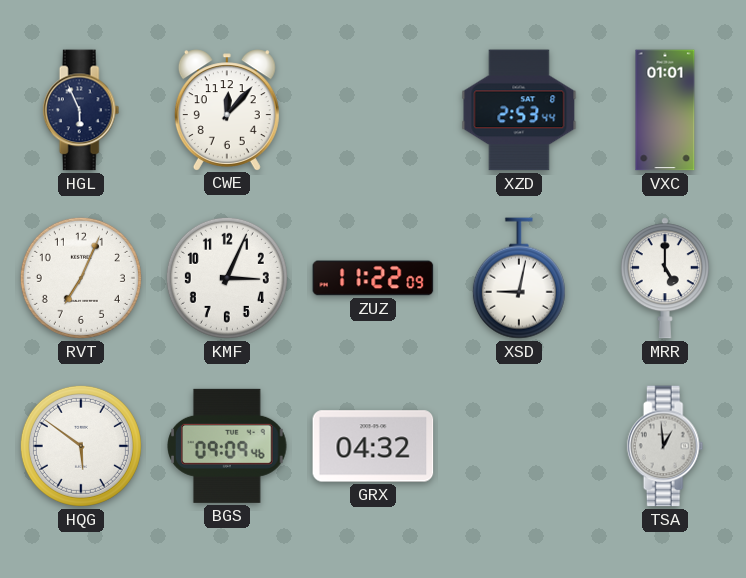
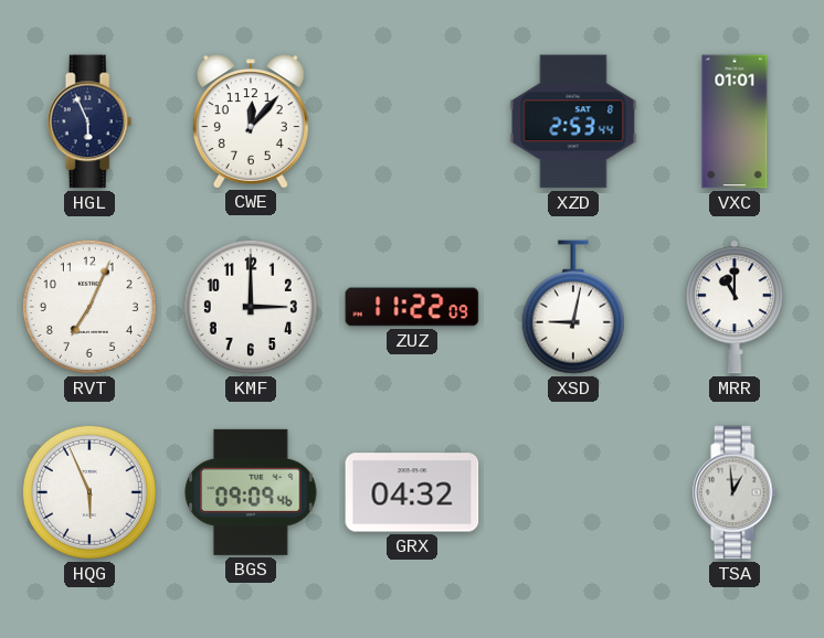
KMF: 3:04 -> 3:00 (251, 307)
MRR: 5:00 -> 11:00 (735, 307)
HQG: 5:51 -> 5:56 (89, 492)
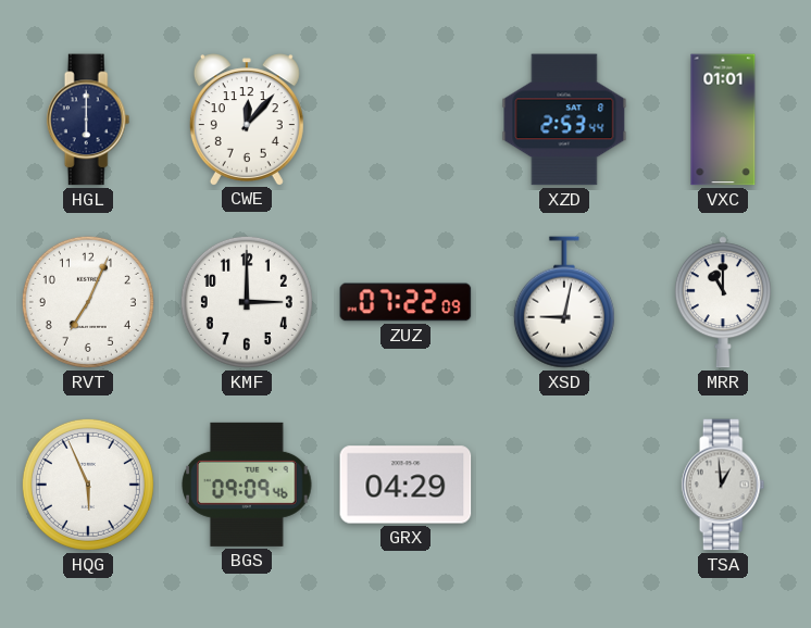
HGL: 5:56 -> 6:00 (88, 120)
ZUZ: 11:22 -> 07:22 (405, 302)
GRX: 04:32 -> 04:29 (405, 485)
